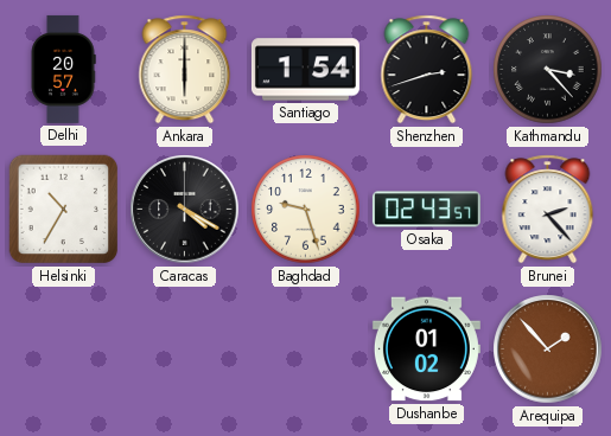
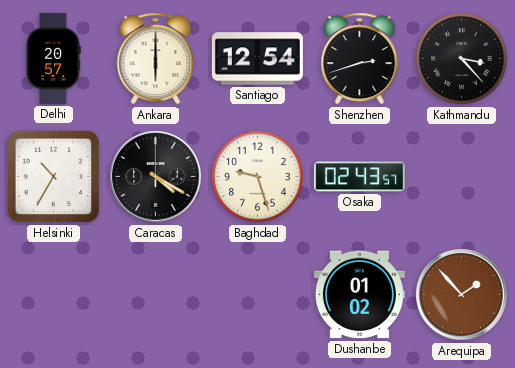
Santiago: 1:54 -> 12:54 (257, 59)
Brunei: 2:23 -> none (548, 210)
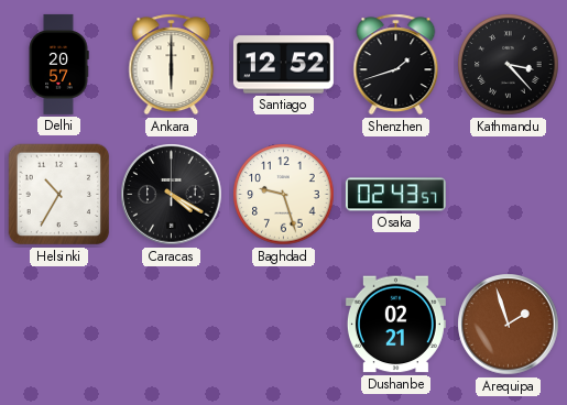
Santiago: 12:54 -> 12:52 (283, 65)
Shenzhen: 2:42 -> 1:42 (396, 65)
Dushanbe: 01:02 -> 02:21 (395, 325)
Arequipa: 1:53 -> 1:57 (509, 325)
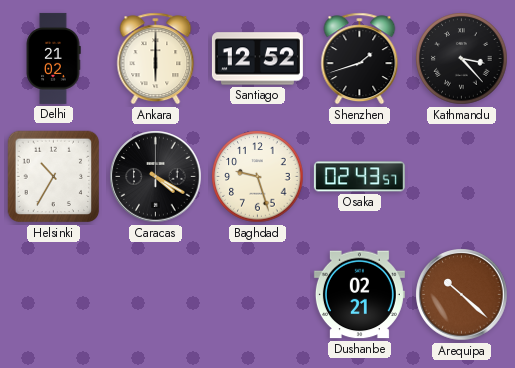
Delhi: 20:57 -> 21:02 (53, 58)
Arequipa: 1:57 -> 10:22 (462, 295)
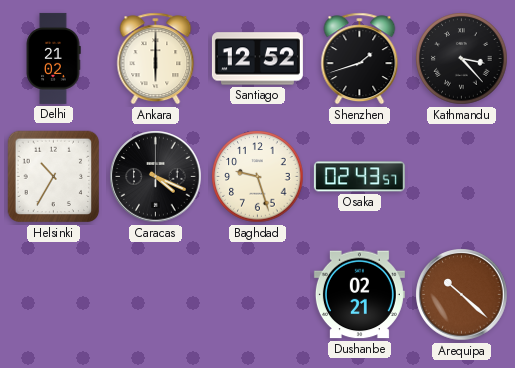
Caracas: 4:20 -> 4:19 (156, 177)
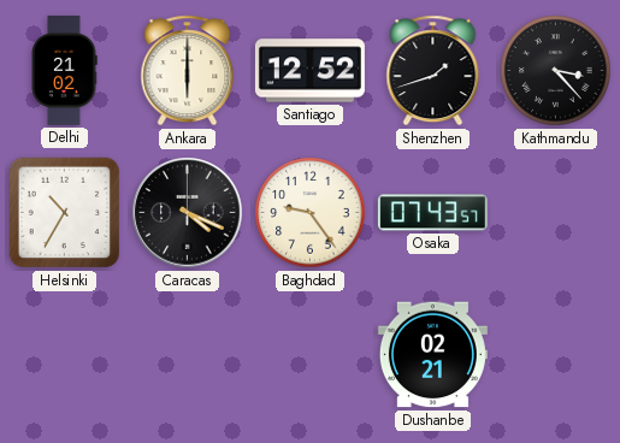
Baghdad: 9:27 -> 9:24 (311, 213)
Osaka: 02:43 -> 07:43 (432, 213)
Arequipa: 10:22 -> none (462, 295)
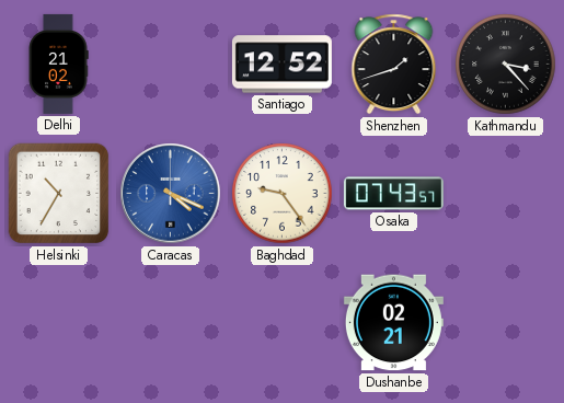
Ankara: 6:00 -> none (188, 71)
Caracas dial: black -> blue (171, 194)
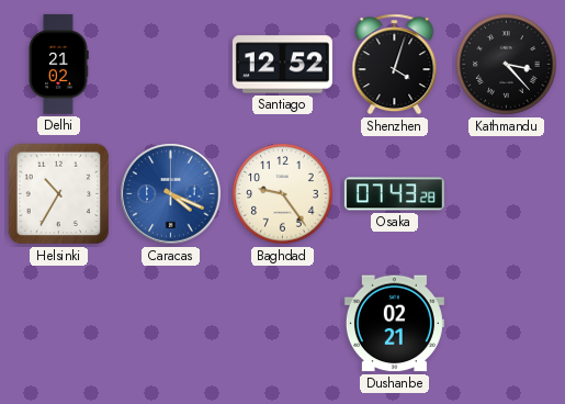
Shenzhen: 1:42 -> 4:03 (395, 65)
Osaka: 07:43:57 -> 07:43:28 (394, 194)
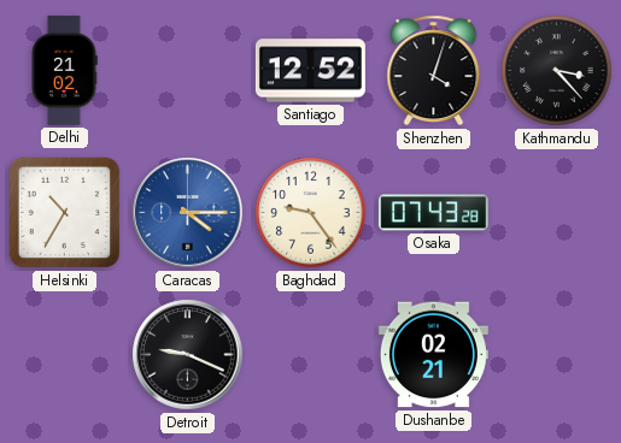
Caracas: 4:19 -> 4:15 (188, 213)
Detroit: none -> 9:19 (188, 355)
